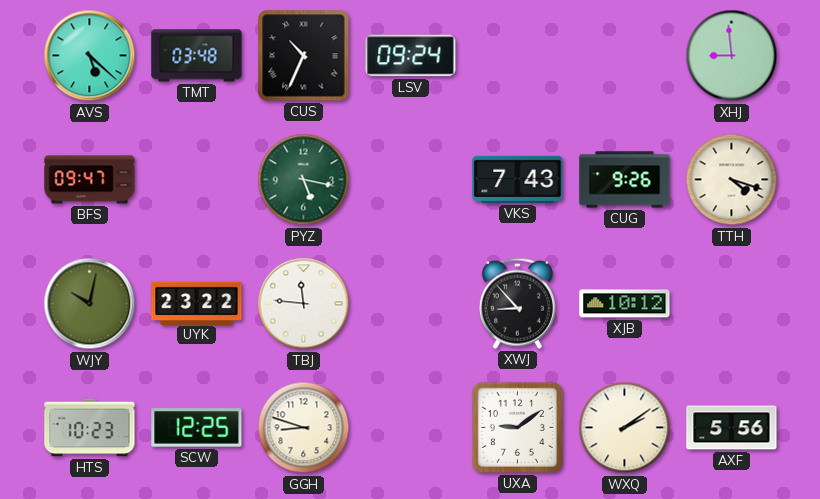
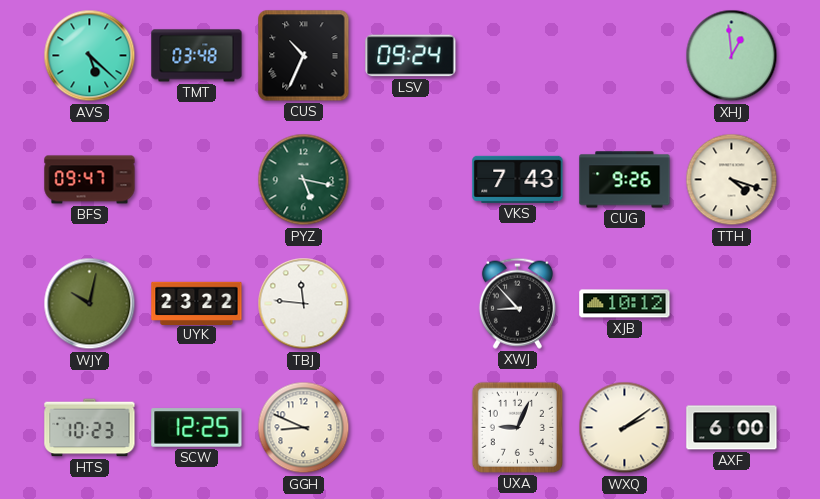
XHJ: 8:59 -> 12:59 (732, 56)
GGH: 8:48 -> 8:49 (304, 428)
UXA: 9:09 -> 9:04 (517, 427)
AXF: 5:56 -> 6:00 (732, 428)
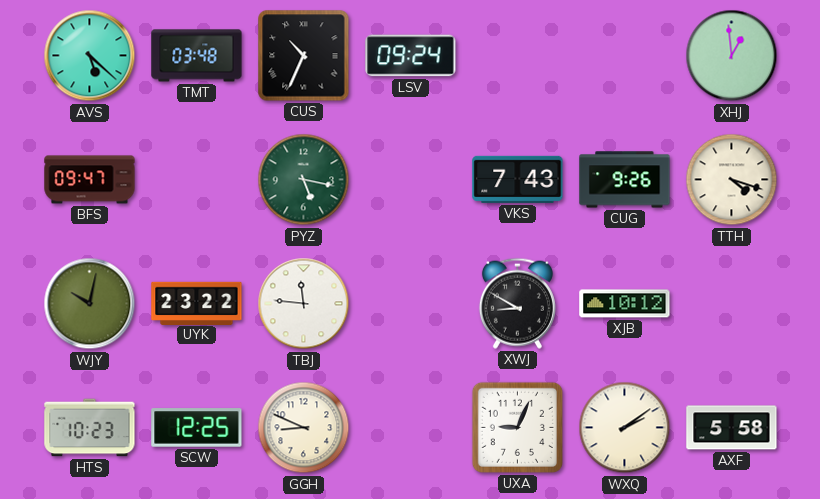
XWJ: 8:53 -> 8:50 (517, 303)
AXF: 6:00 -> 5:58 (732, 428)
